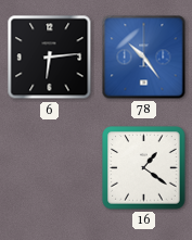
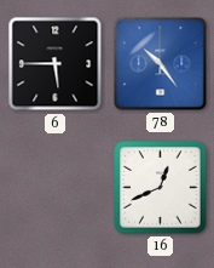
6: 6:14 -> 5:45 (56, 64)
16: 1:21 -> 12:41 (161, 188)
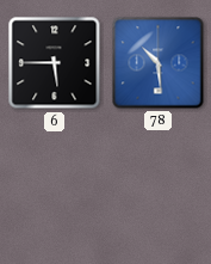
78: 10:24 -> 10:29 (159, 63)
16: 12:41 -> none (161, 188)
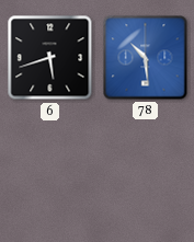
6: 5:45 -> 5:42 (50, 58)
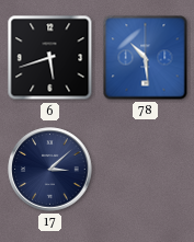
17: none -> 3:08 (50, 170)
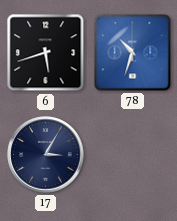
78: 10:29 -> 10:33 (133, 53)
17: 3:08 -> 3:05 (46, 155)
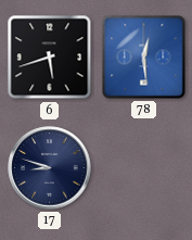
78: 10:33 -> 12:29 (144, 58)
17: 3:05 -> 8:48 (50, 168)
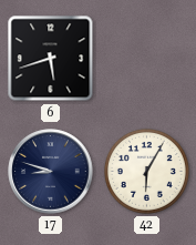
78: 12:29 -> none (144, 58)
42: none -> 6:05 (146, 171)
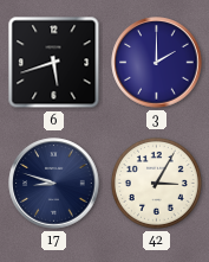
3: none -> 2:00 (157, 63)
42: 6:05 -> 3:05 (156, 183)
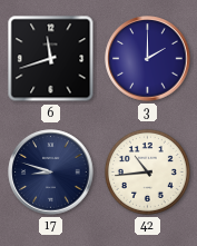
6: 5:42 -> 11:42 (51, 59)
42: 3:05 -> 10:44 (147, 171)
